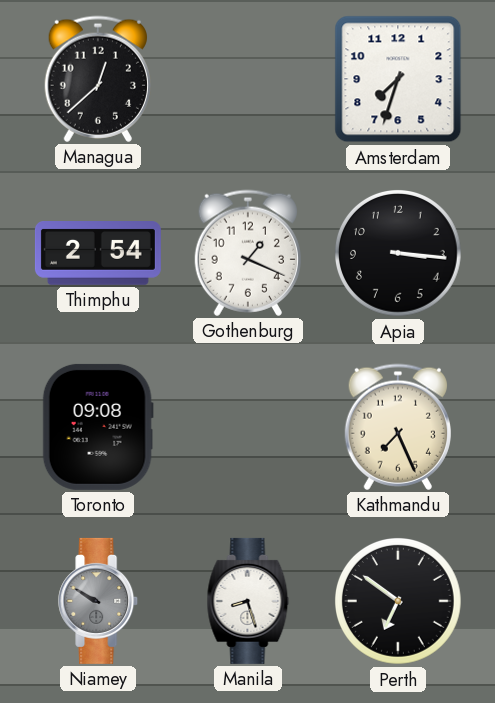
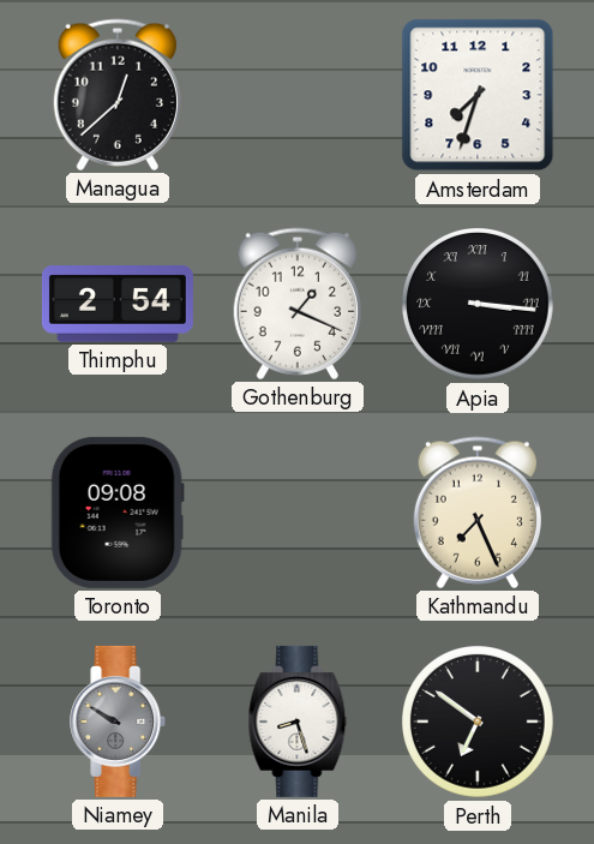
Apia numerals: Arabic -> Roman (479, 305)
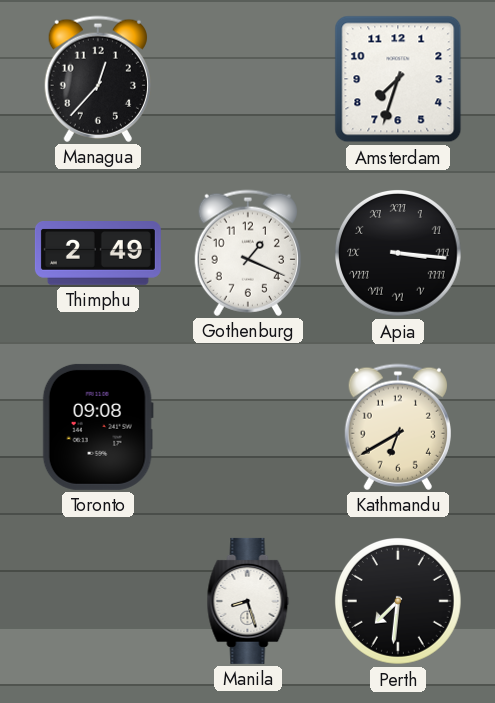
Managua: 12:38 -> 12:37 (98, 79)
Thimphu: 2:54 -> 2:49 (98, 254)
Kathmandu: 7:26 -> 6:40 (398, 427)
Niamey: 9:50 -> none (119, 722)
Perth: 6:51 -> 7:31 (399, 602)
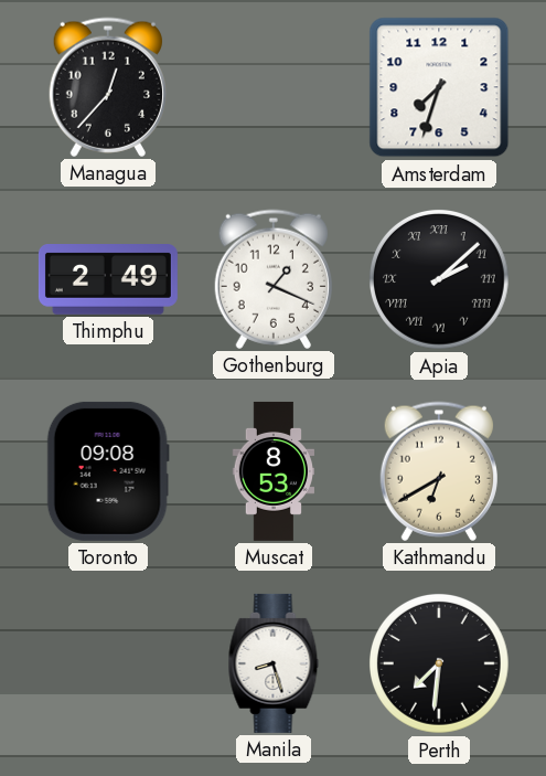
Apia: 3:16 -> 2:08 (440, 280)
Muscat: none -> 8:53 (272, 471)
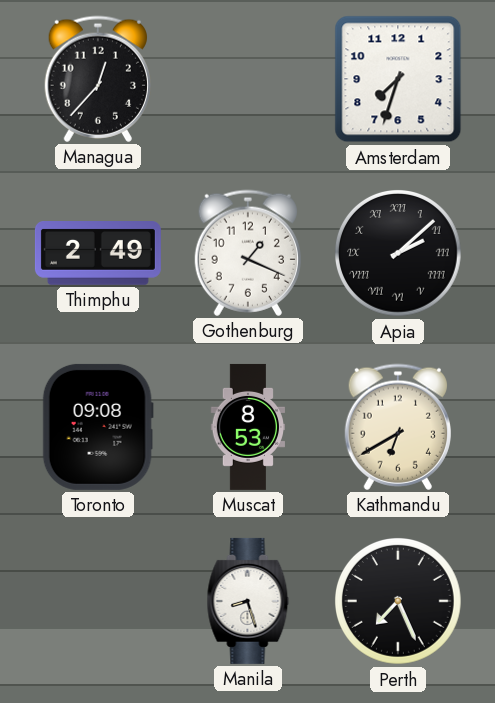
Perth: 7:31 -> 7:26 (399, 602)
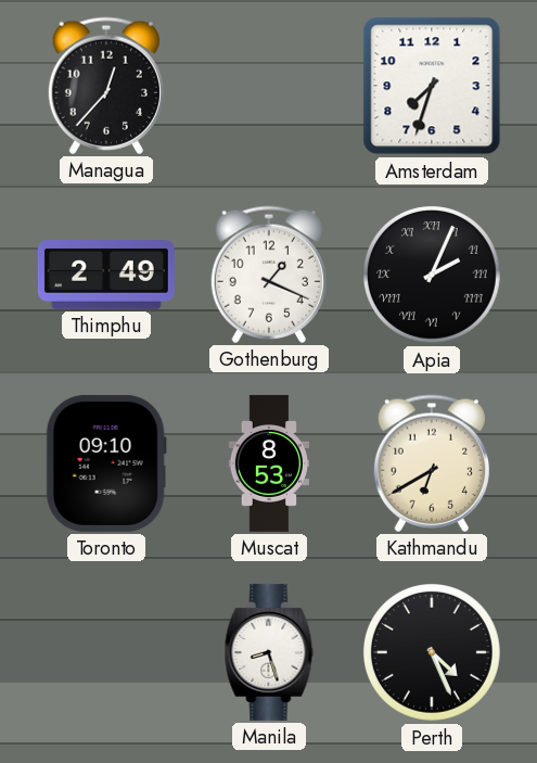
Apia: 2:08 -> 2:04 (433, 276)
Toronto: 09:08 -> 09:10 (106, 463)
Perth: 7:26 -> 4:26 (433, 653)
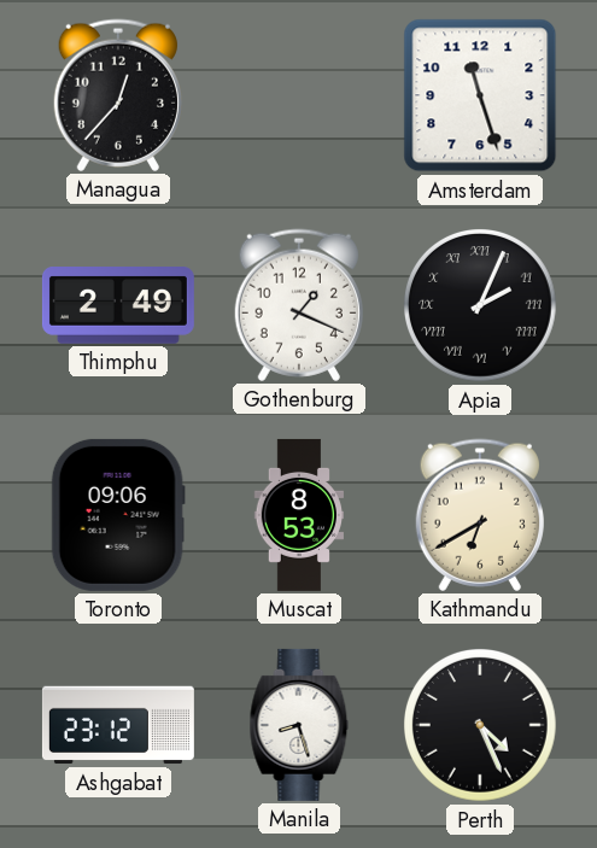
Amsterdam: 7:33 -> 11:27 (480, 95)
Toronto: 09:10 -> 09:06 (118, 515)
Ashgabat: none -> 23:12 (118, 725)
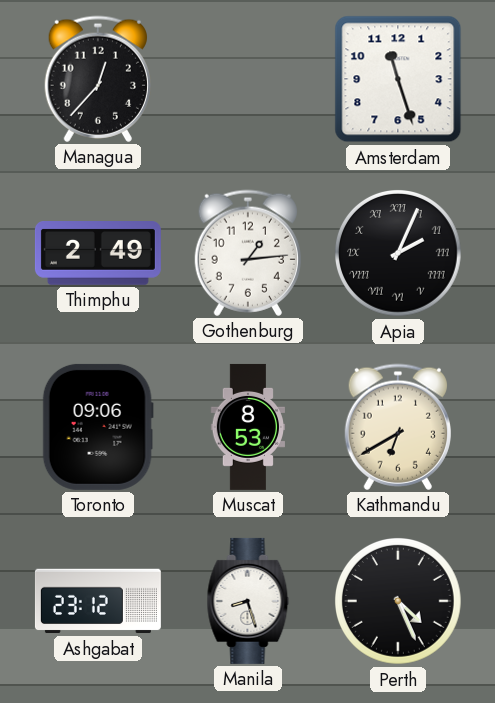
Gothenburg: 1:19 -> 1:14 (248, 253)
